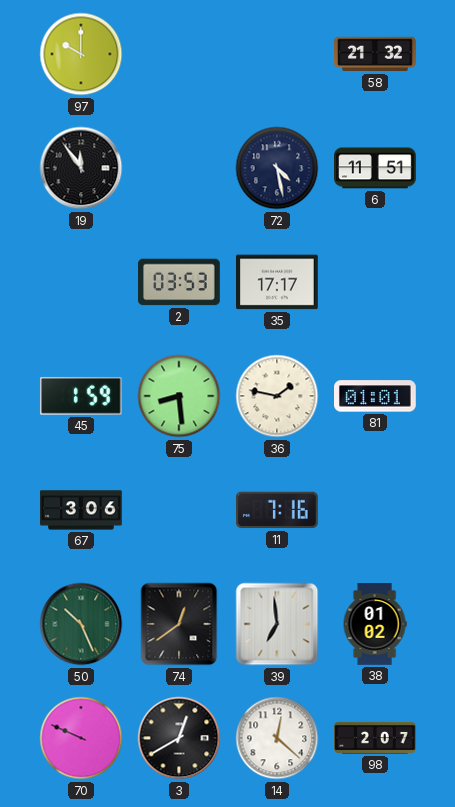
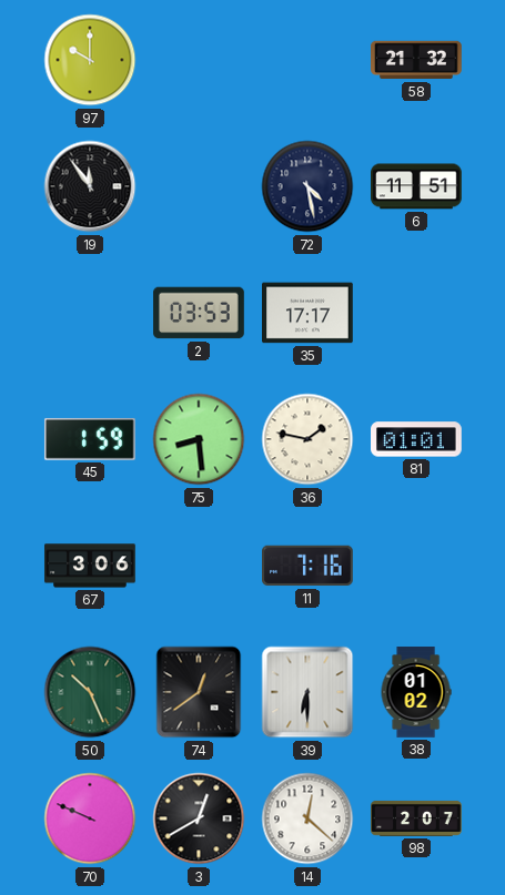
39: 6:59 -> 6:30 (307, 692)
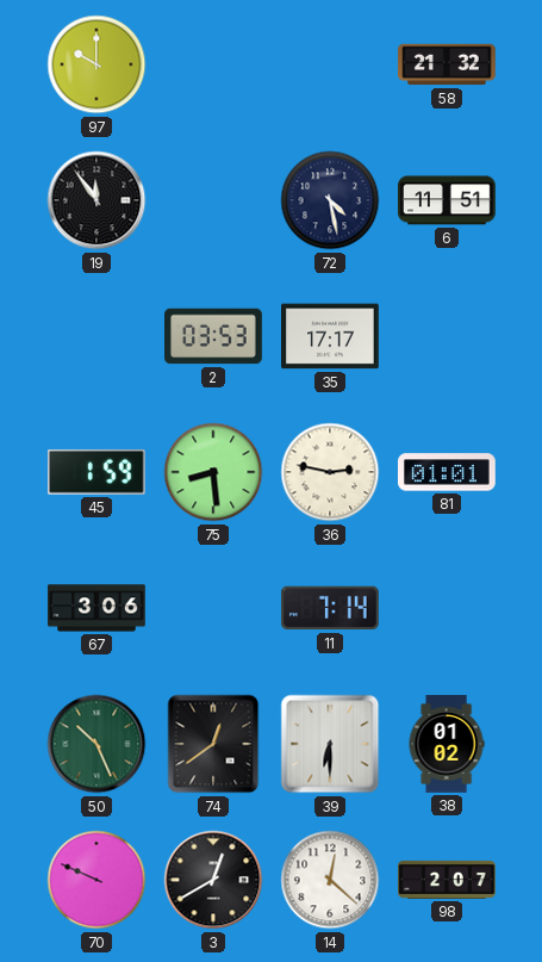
36: 1:47 -> 2:47 (330, 472)
11: 7:16 -> 7:14 (331, 608)
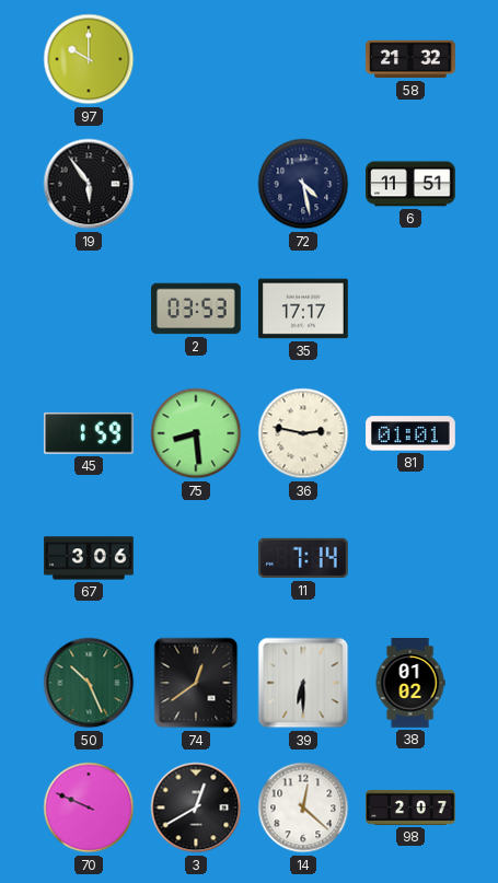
19: 11:54 -> 5:54 (89, 184)
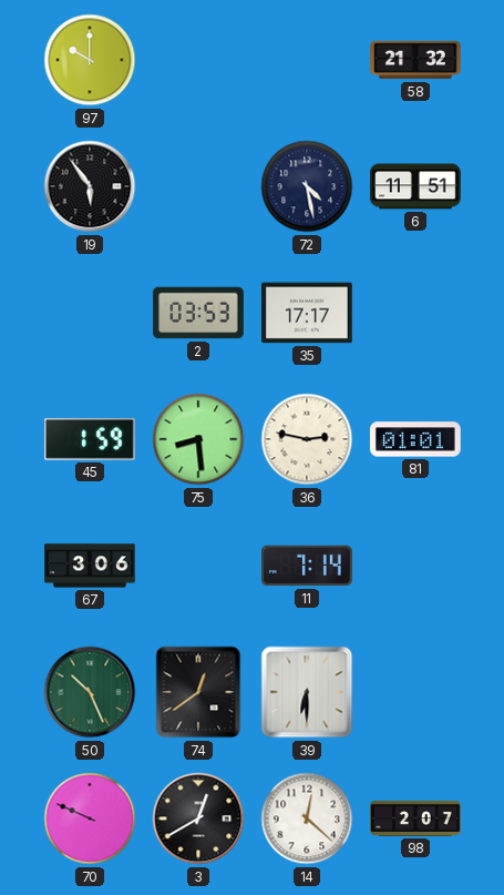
38: 01:02 -> none (410, 683)
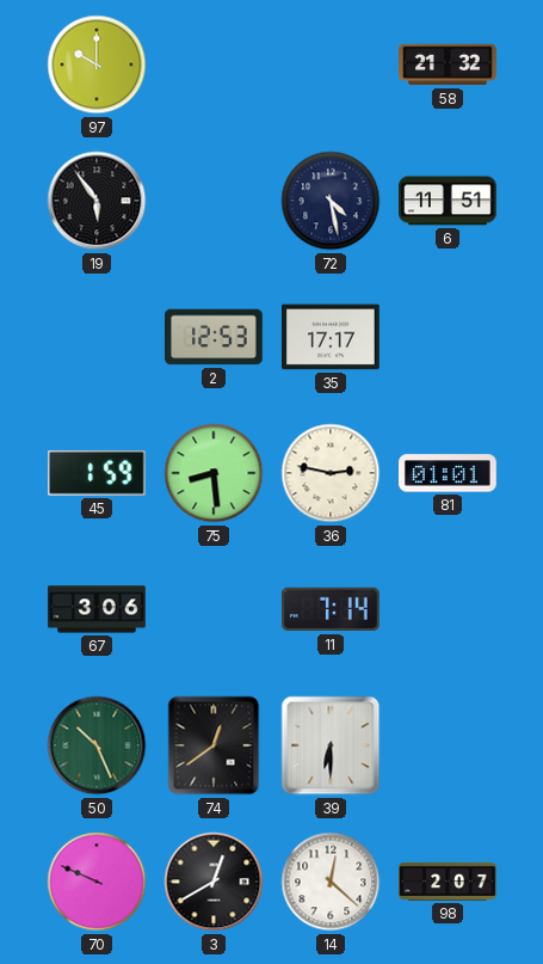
2: 03:53 -> 12:53 (214, 337)
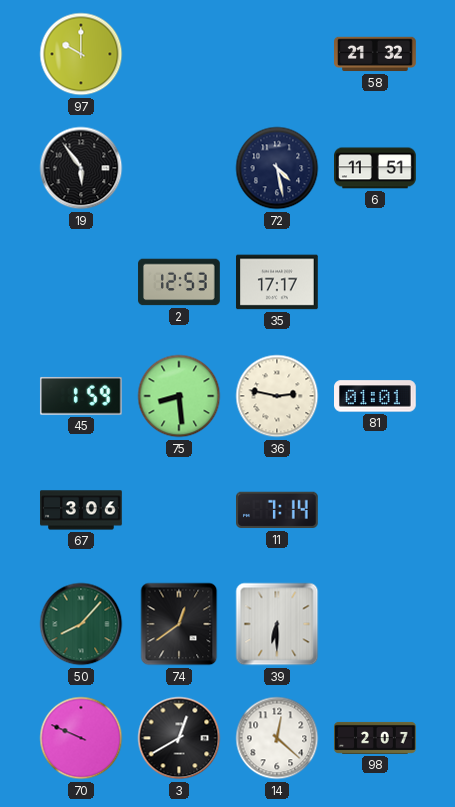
50: 10:26 -> 8:07 (81, 624)
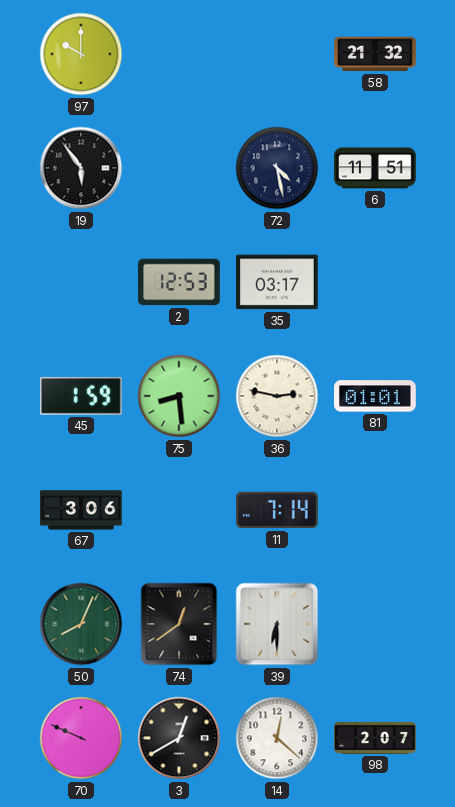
35: 17:17 -> 03:17 (278, 282)
50: 8:07 -> 8:04 (81, 624)
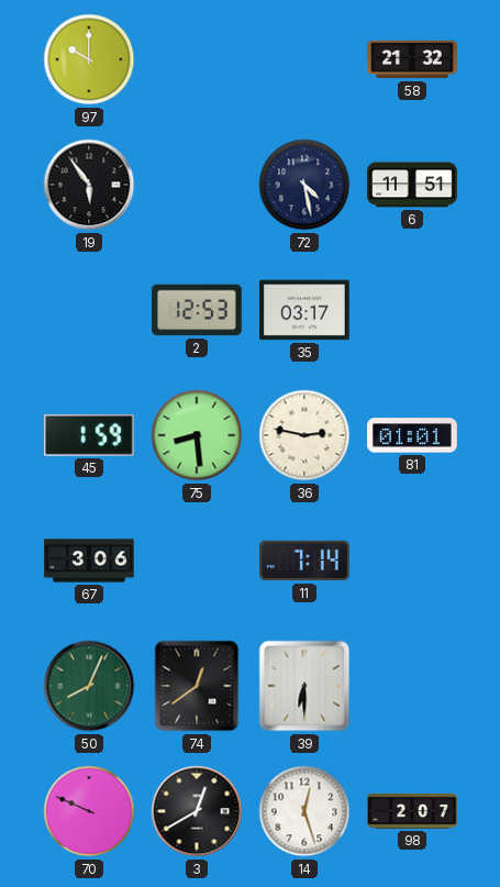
14: 12:22 -> 12:27 (304, 811)
